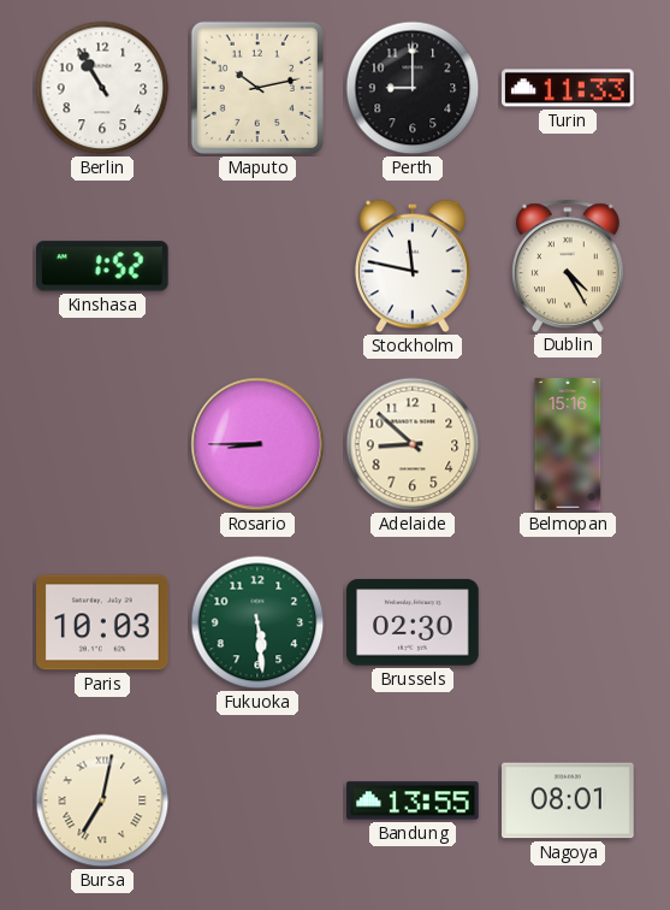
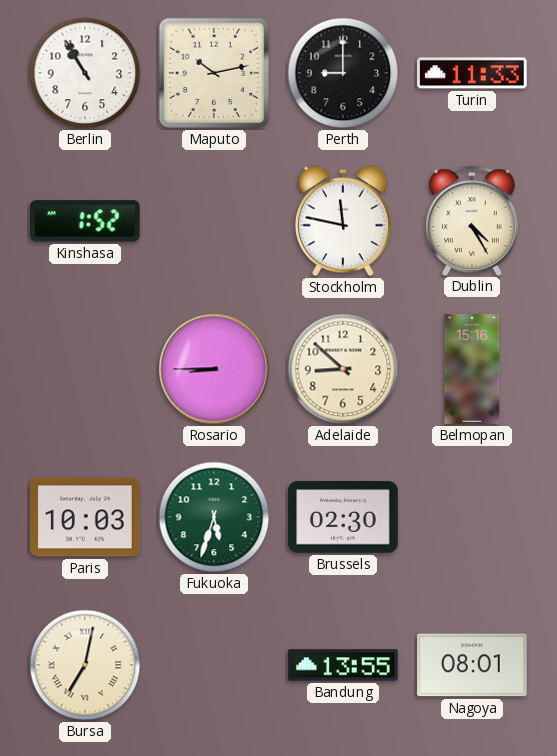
Fukuoka: 5:29 -> 5:33 (214, 517)
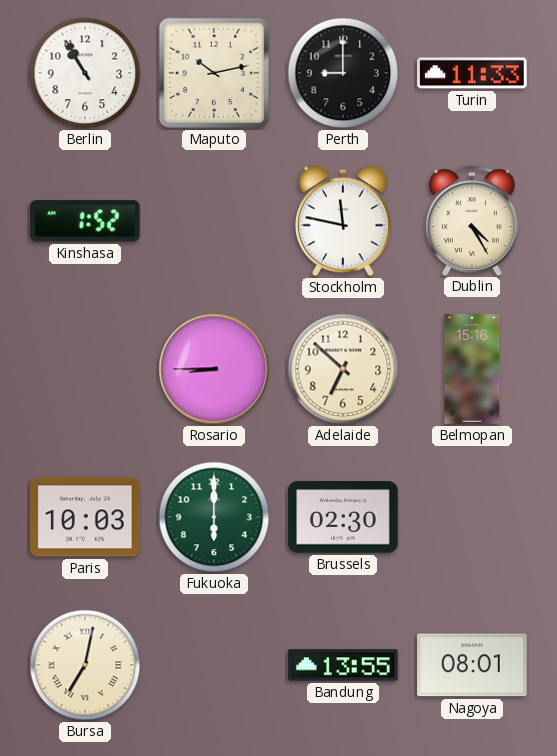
Adelaide: 8:52 -> 6:52 (343, 369)
Fukuoka: 5:33 -> 6:00 (214, 517)
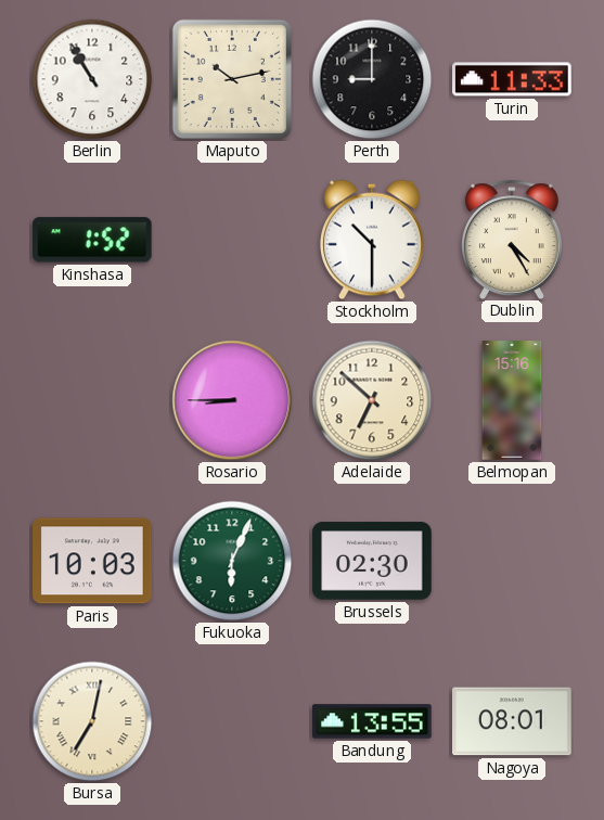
Stockholm: 11:47 -> 10:30 (372, 240)
Fukuoka: 6:00 -> 6:04 (232, 561)
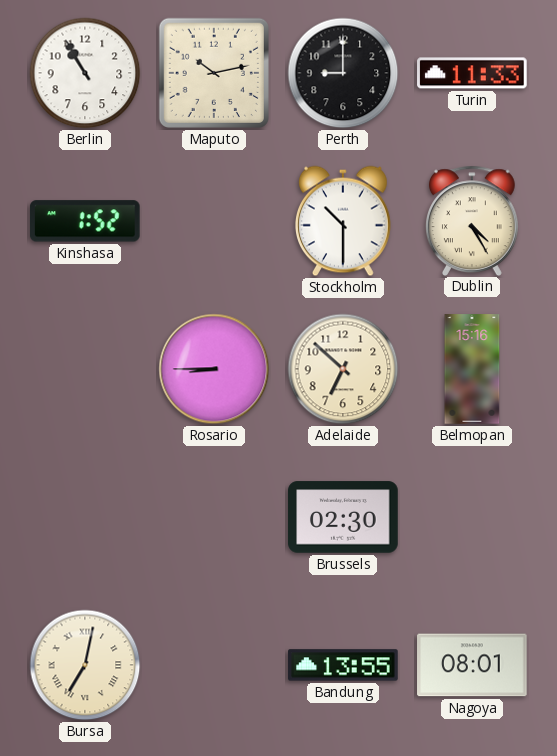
Paris: 10:03 -> none (92, 561)
Fukuoka: 6:04 -> none (232, 561)
